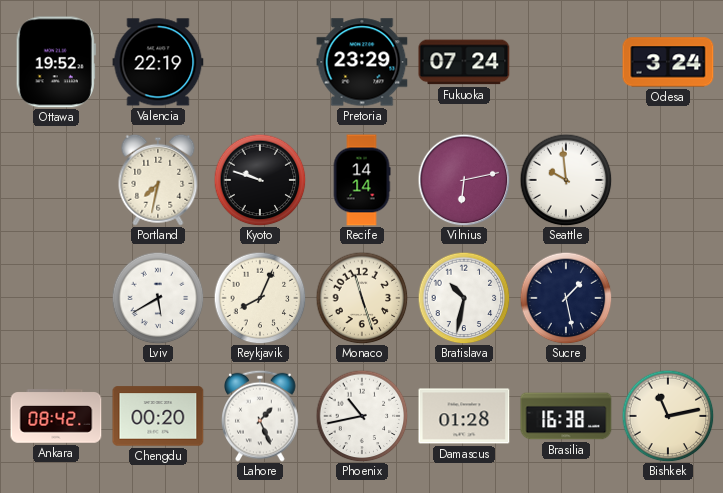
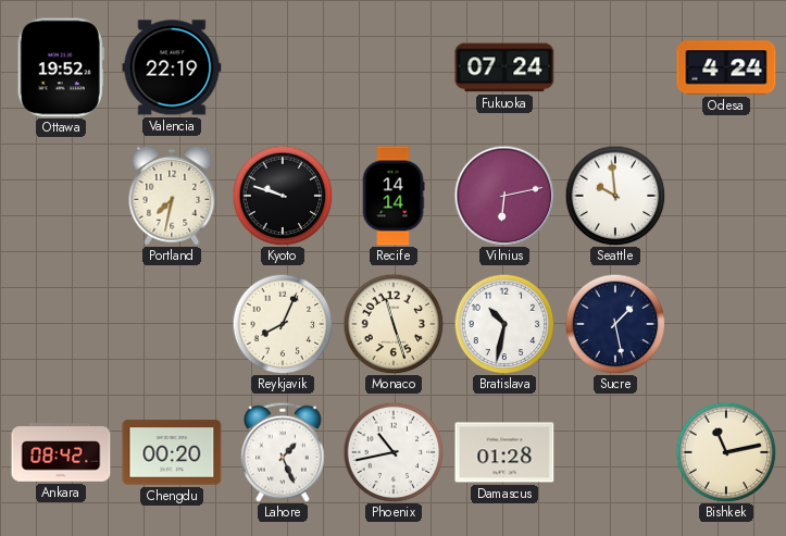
Pretoria: 23:29 -> none (362, 62)
Odesa: 3:24 -> 4:24 (726, 67)
Lviv: 5:40 -> none (158, 298)
Brasilia: 16:38 -> none (566, 416)
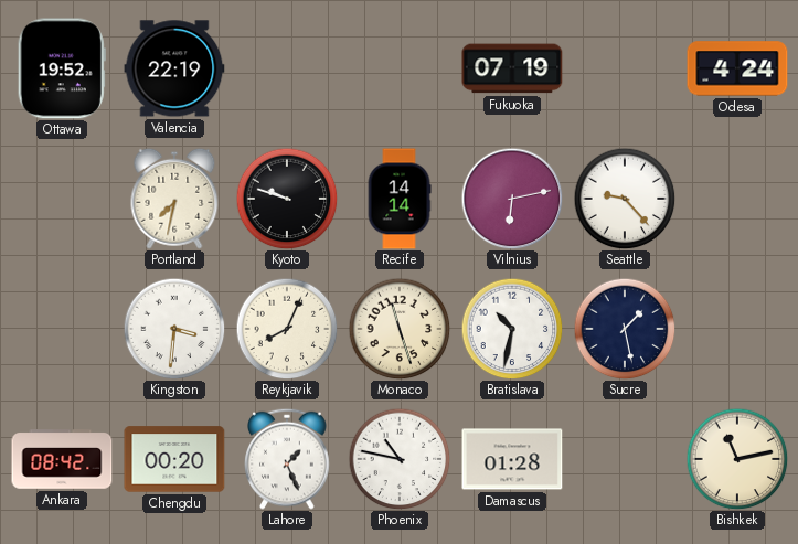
Fukuoka: 07:24 -> 07:19 (512, 68)
Seattle: 9:59 -> 9:23 (625, 199)
Kingston: none -> 3:31 (174, 329)
Phoenix: 10:43 -> 10:47 (400, 459)
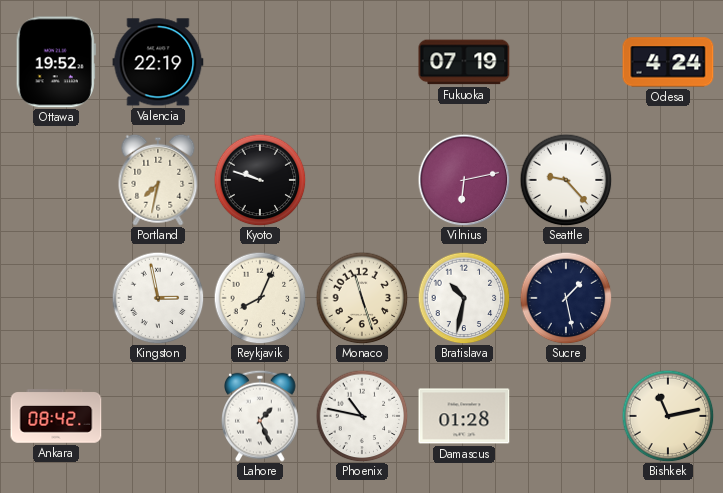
Recife: 14:14 -> none (400, 199)
Kingston: 3:31 -> 2:58 (158, 298)
Chengdu: 00:20 -> none (174, 459)
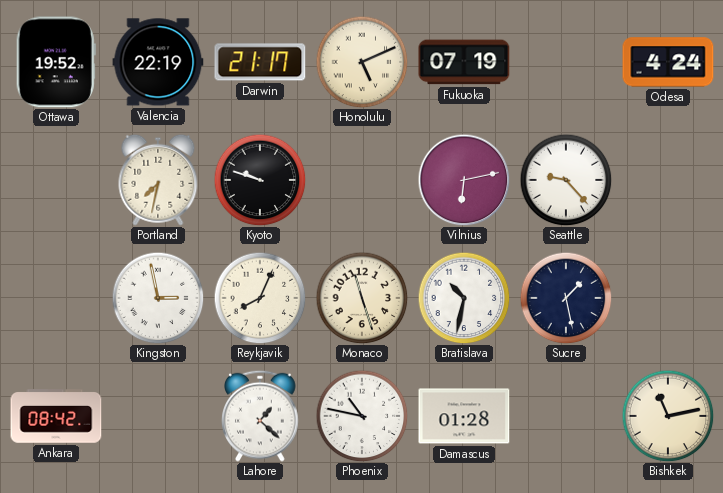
Darwin: none -> 21:17 (260, 62)
Honolulu: none -> 5:11 (362, 62)
Lahore: 1:26 -> 1:22 (260, 416)
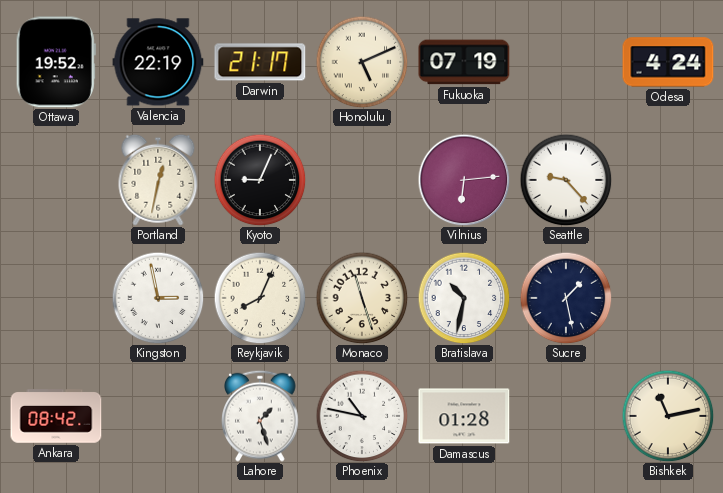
Portland: 7:32 -> 12:32 (158, 180)
Kyoto: 9:48 -> 9:04 (260, 180)
Vilnius: 6:13 -> 6:14 (464, 180)
Lahore: 1:22 -> 1:27 (260, 416)
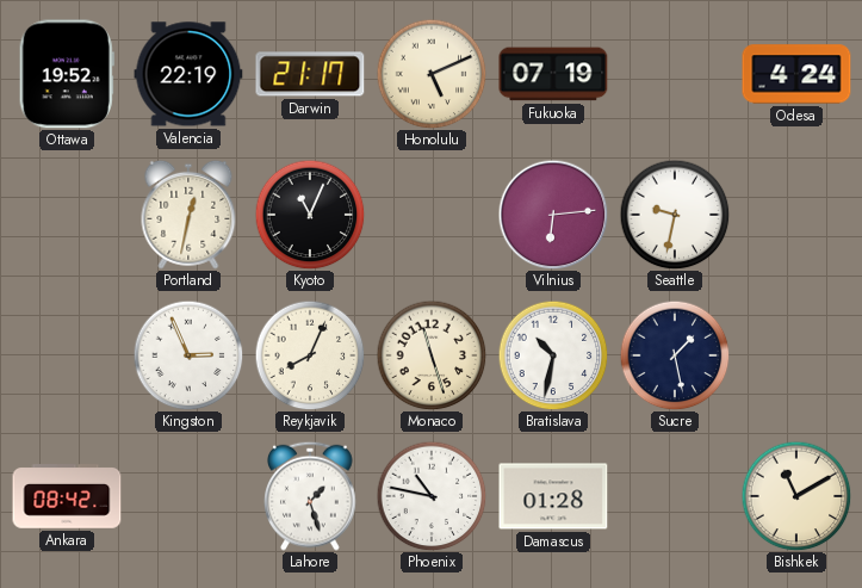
Kyoto: 9:04 -> 11:04 (310, 215)
Seattle: 9:23 -> 9:32 (675, 215)
Kingston: 2:58 -> 2:56 (188, 355)
Bishkek: 11:13 -> 11:10 (796, 496)
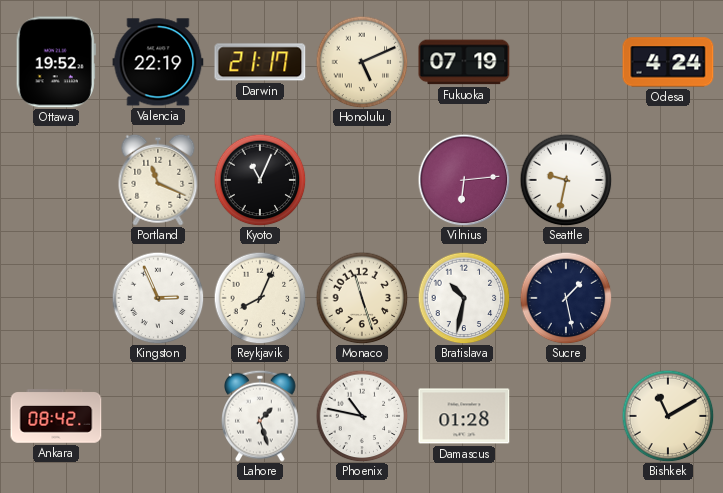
Portland: 12:32 -> 11:19 (158, 180)
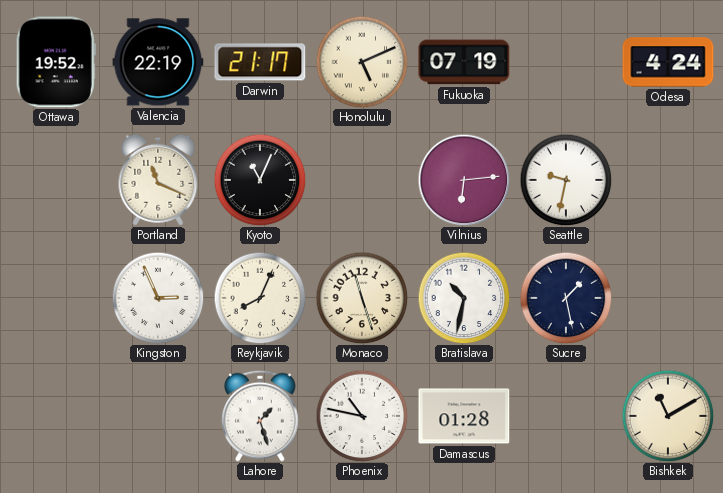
Ankara: 08:42 -> none (56, 416)
